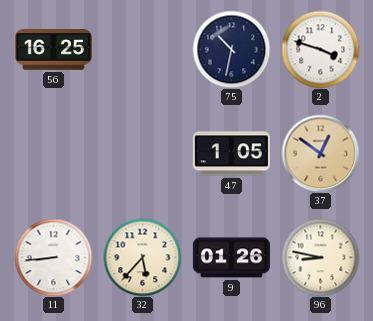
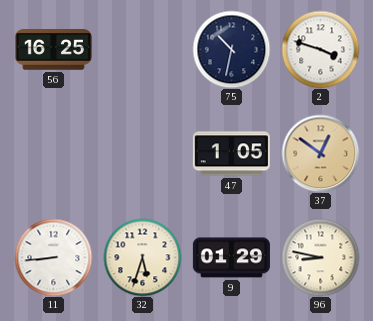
32: 5:37 -> 5:33 (142, 257)
9: 01:26 -> 01:29 (231, 258)
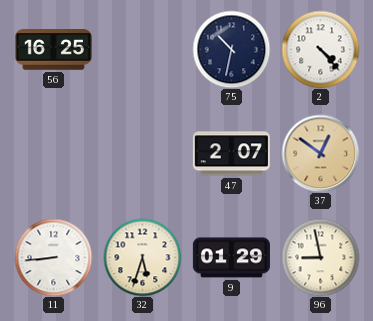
2: 3:48 -> 4:23 (320, 49)
47: 1:05 -> 2:07 (231, 154)
96: 8:47 -> 8:58 (320, 257)
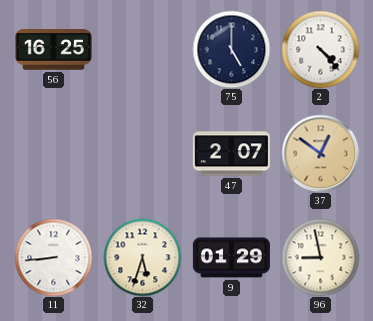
75: 10:32 -> 5:00 (231, 49)
